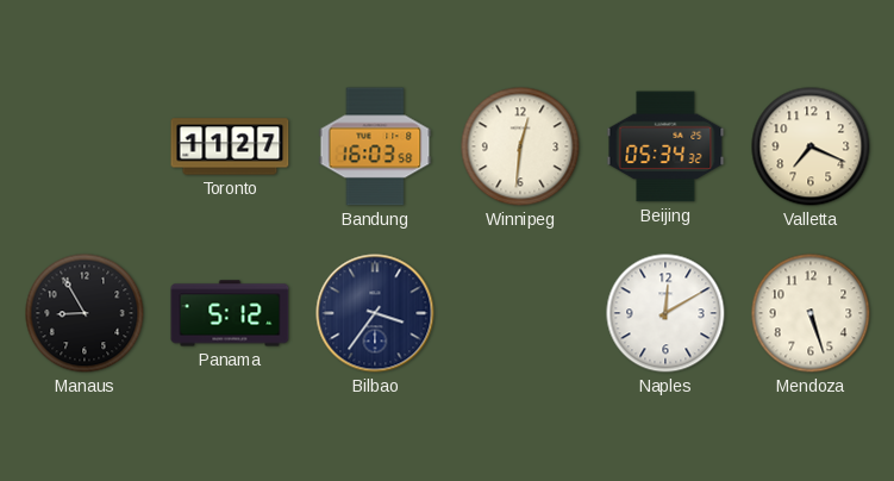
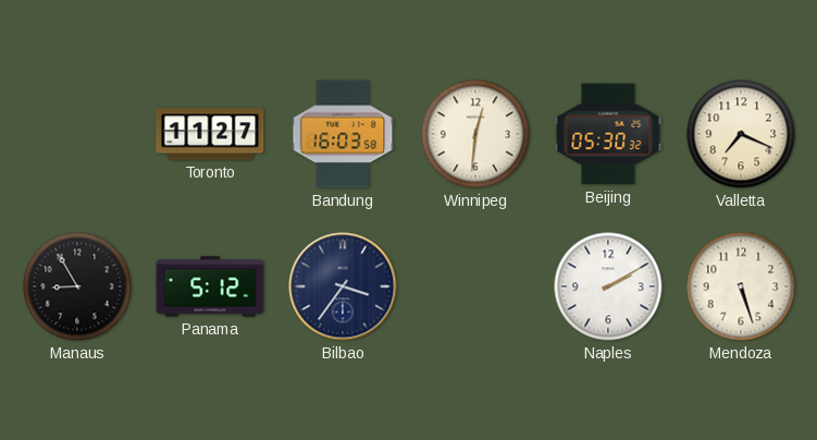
Beijing: 05:34 -> 05:30 (608, 134)
Naples: 12:10 -> 2:10 (608, 286)
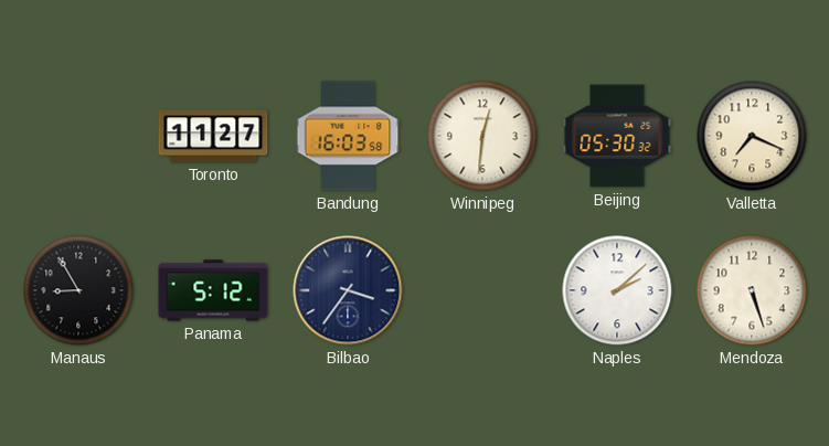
Naples: 2:10 -> 2:08 (617, 290)
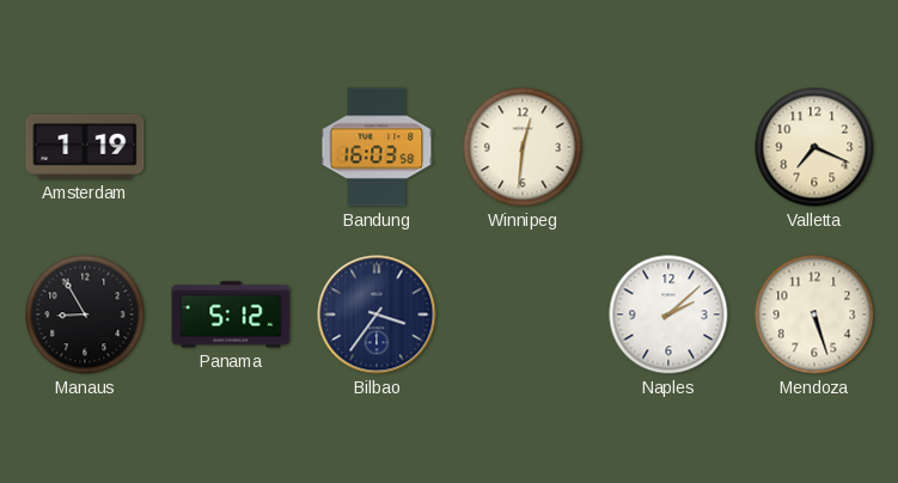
Amsterdam: none -> 1:19 (85, 147)
Toronto: 11:27 -> none (213, 136)
Beijing: 05:30 -> none (617, 136)
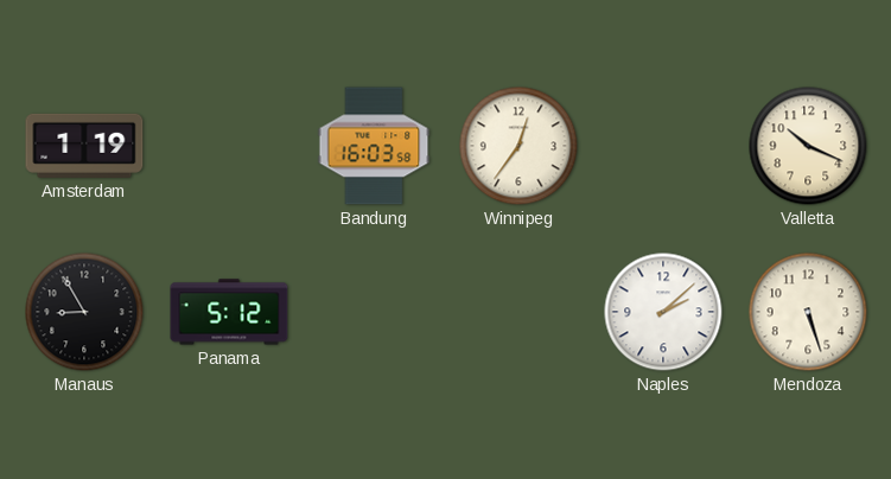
Winnipeg: 12:31 -> 12:36 (518, 146)
Valletta: 7:19 -> 10:19 (808, 146)
Bilbao: 3:36 -> none (377, 314)
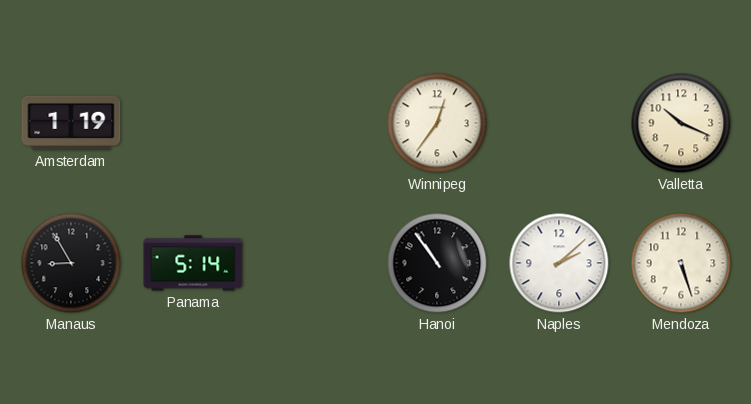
Bandung: 16:03 -> none (374, 146)
Panama: 5:12 -> 5:14 (193, 263)
Hanoi: none -> 10:54 (437, 263)
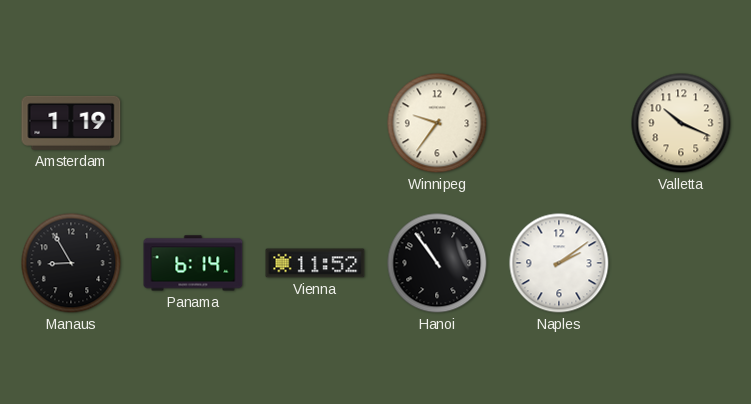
Winnipeg: 12:36 -> 9:36 (437, 123)
Panama: 5:14 -> 6:14 (193, 263)
Vienna: none -> 11:52 (315, 263)
Naples: 2:08 -> 2:09 (559, 263)
Mendoza: 5:27 -> none (681, 263)
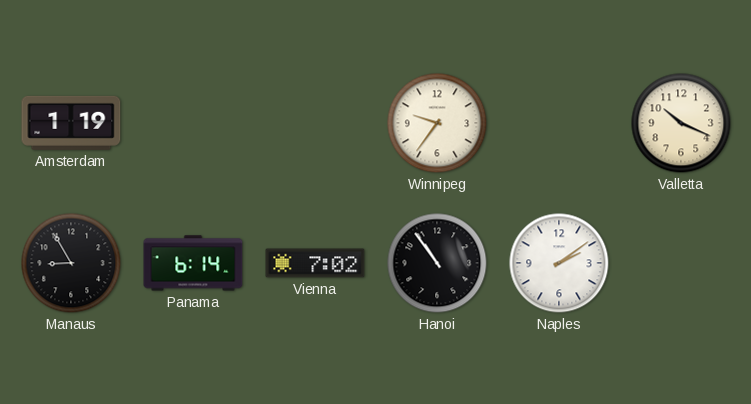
Vienna: 11:52 -> 7:02 (315, 263)
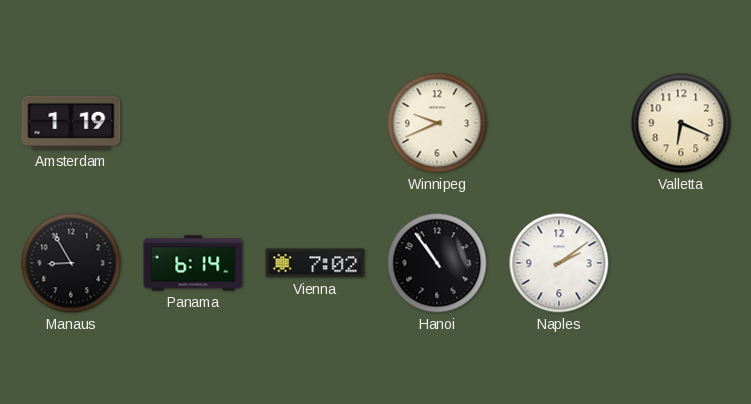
Winnipeg: 9:36 -> 9:41 (437, 123)
Valletta: 10:19 -> 6:19 (681, 123)
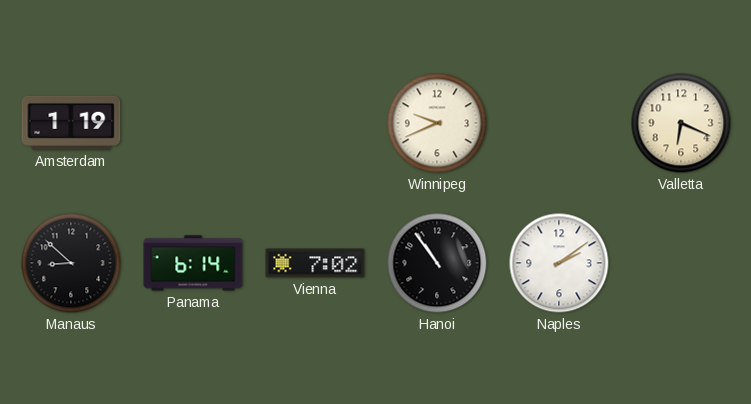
Manaus: 8:55 -> 8:52 (71, 263)
